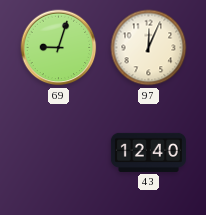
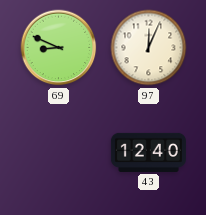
69: 9:03 -> 8:49 (59, 48)
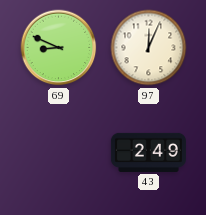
43: 12:40 -> 2:49 (148, 152)
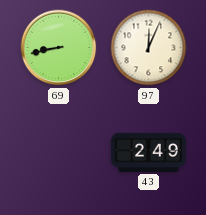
69: 8:49 -> 8:43 (59, 48)
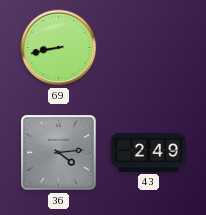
97: 12:04 -> none (149, 48)
36: none -> 4:14 (59, 153)
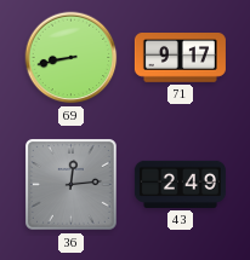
71: none -> 9:17 (180, 58)
36: 4:14 -> 12:14 (72, 185)
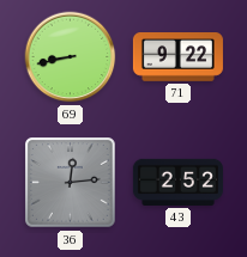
71: 9:17 -> 9:22 (177, 57)
43: 2:49 -> 2:52 (177, 182)
